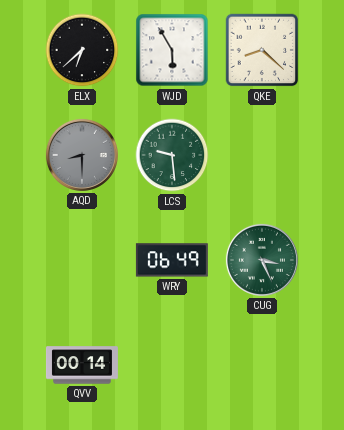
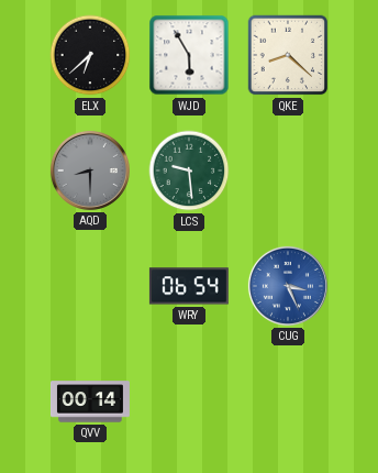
WRY: 06:49 -> 06:54 (189, 286)
CUG dial: green -> blue (288, 286)
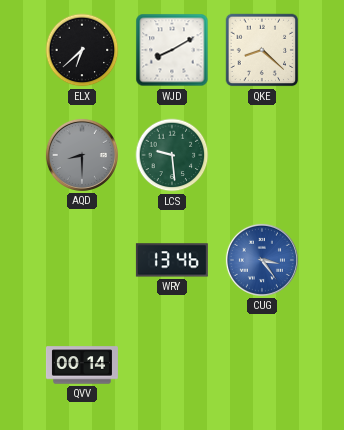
WJD: 5:55 -> 8:10 (172, 50)
WRY: 06:54 -> 13:46 (172, 260)
CUG: 3:26 -> 3:24 (262, 260)
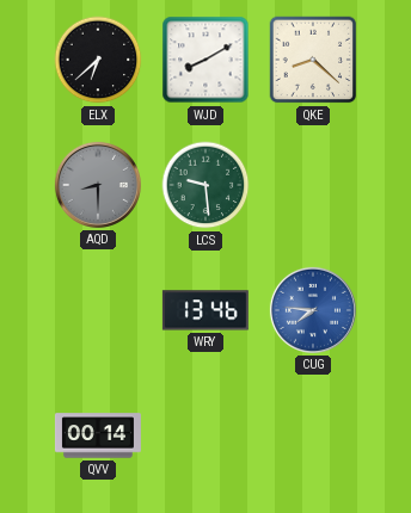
CUG: 3:24 -> 7:46 (313, 310)
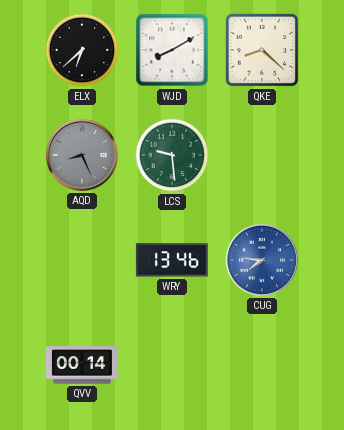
AQD: 8:30 -> 8:26 (82, 155)
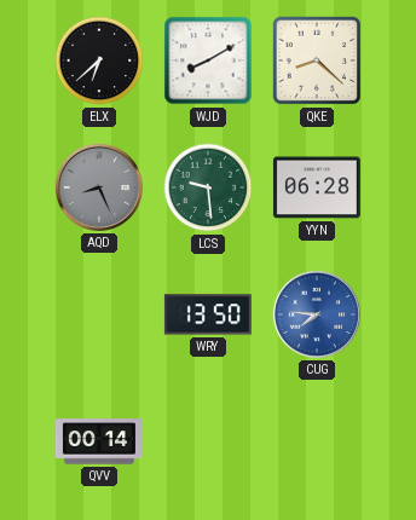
YYN: none -> 06:28 (317, 187)
WRY: 13:46 -> 13:50 (208, 314)
